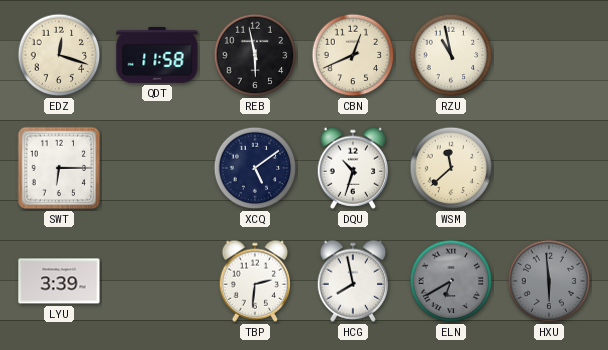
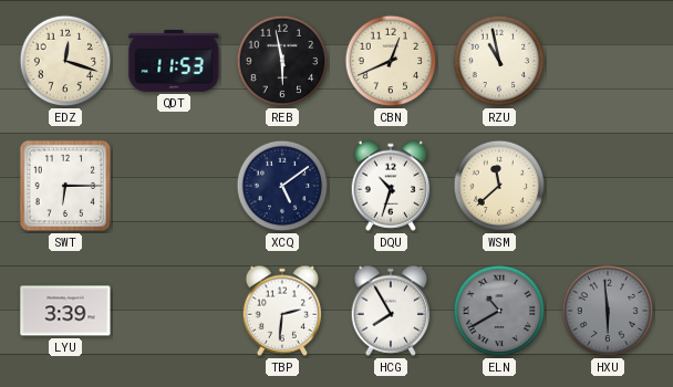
QDT: 11:58 -> 11:53 (174, 61)
HCG: 7:58 -> 7:55 (391, 311)
ELN: 6:40 -> 10:40 (499, 311)
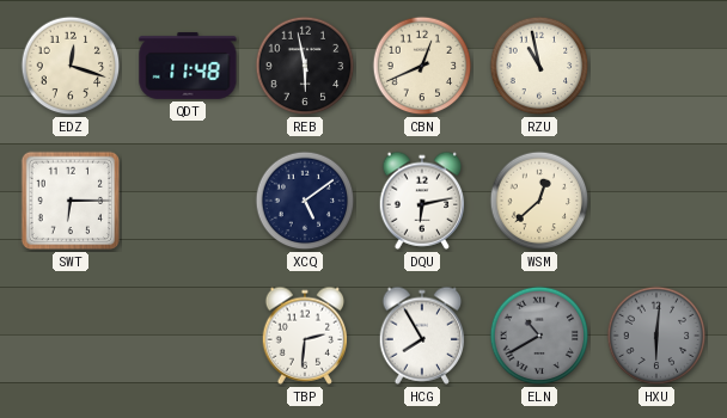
QDT: 11:53 -> 11:48 (188, 66)
DQU: 10:33 -> 6:13 (422, 201)
WSM: 11:38 -> 12:38 (539, 201)
LYU: 3:39 -> none (65, 311)
HXU: 5:59 -> 6:01 (656, 336)
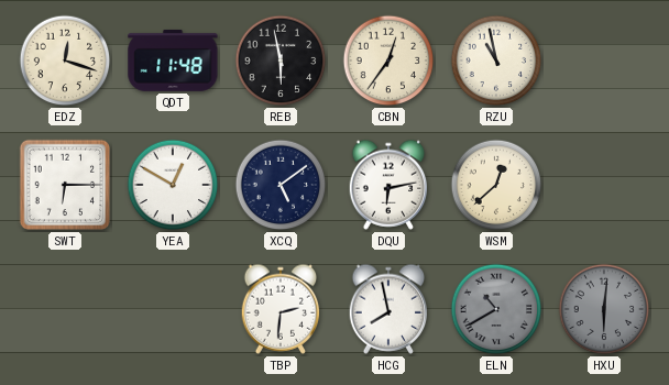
CBN: 12:41 -> 12:36 (388, 61)
YEA: none -> 12:50 (173, 185)
HCG: 7:55 -> 7:58 (388, 309)
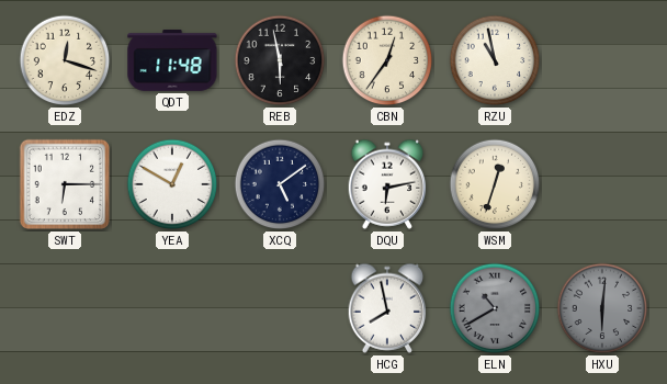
WSM: 12:38 -> 12:33 (495, 184)
TBP: 2:31 -> none (281, 309)
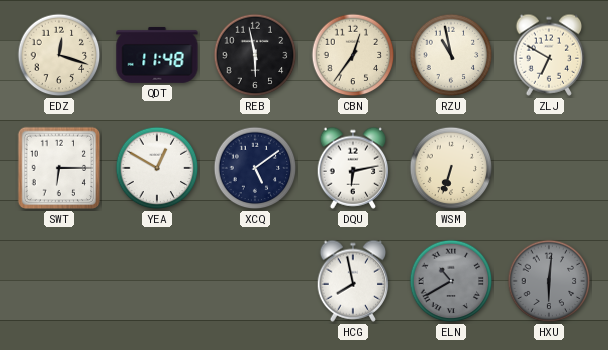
ZLJ: none -> 6:50 (549, 55)
WSM: 12:33 -> 6:33 (451, 168)
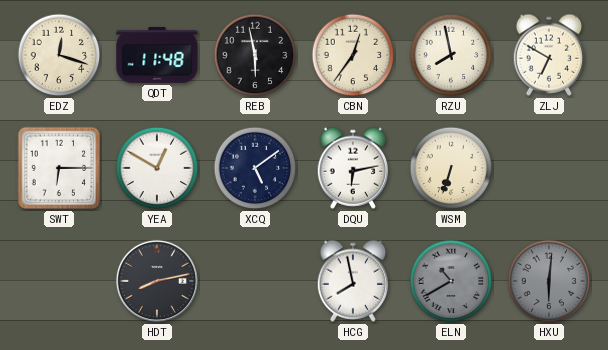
RZU: 10:58 -> 7:58 (451, 55)
HDT: none -> 8:13 (157, 281)
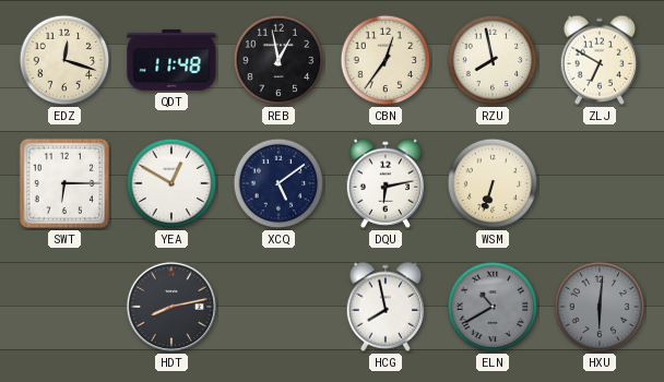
REB: 5:58 -> 12:58 (278, 60)
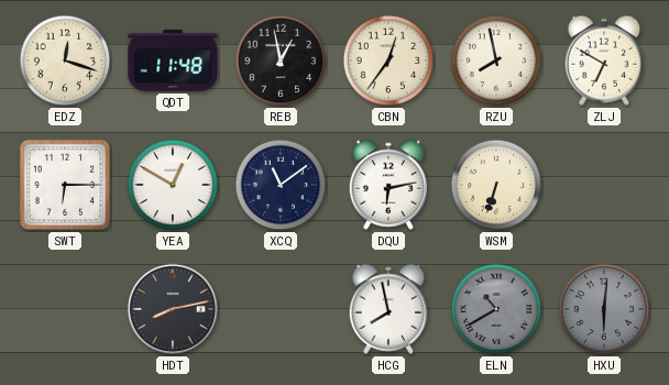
XCQ: 5:09 -> 11:09 (281, 185)
